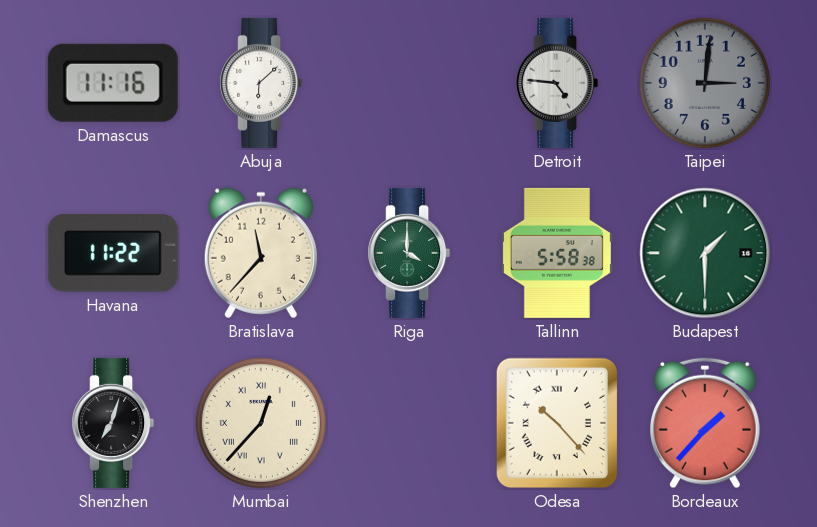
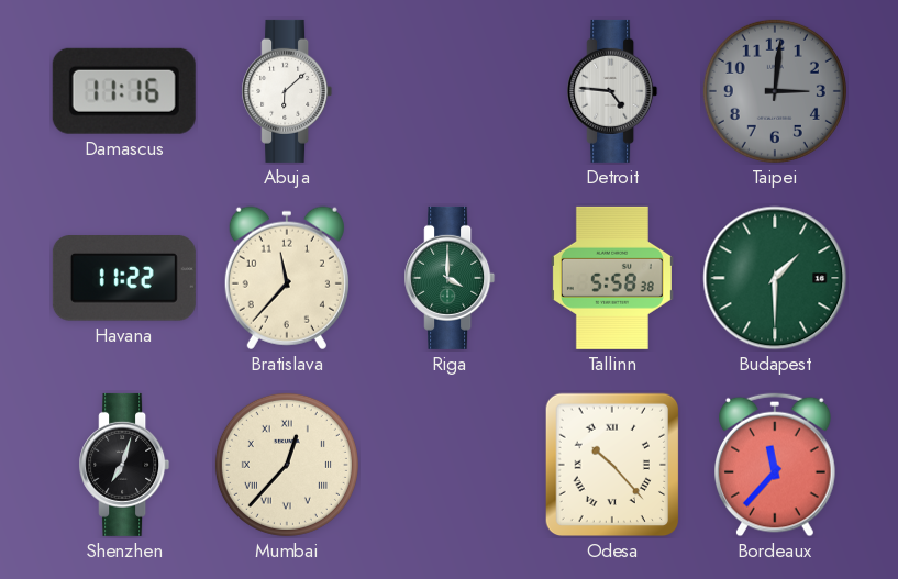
Bordeaux: 1:37 -> 11:37 (776, 465)
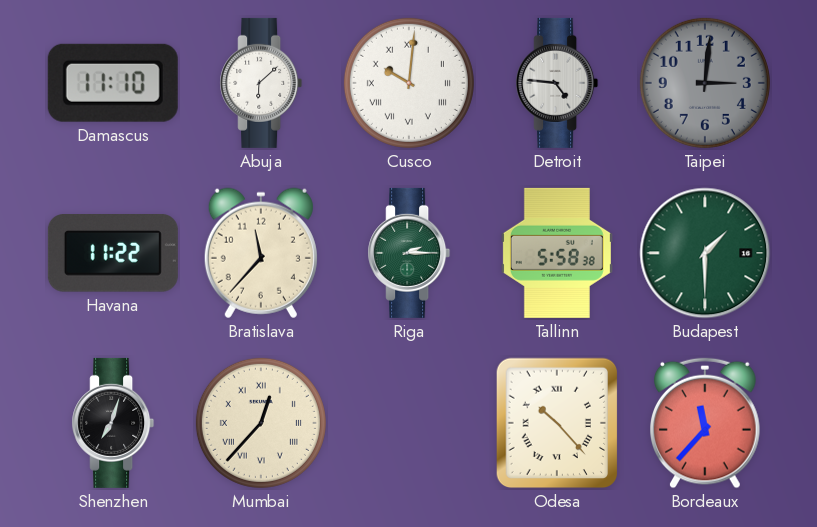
Damascus: 11:16 -> 11:10 (113, 83)
Cusco: none -> 10:01 (409, 83)
Riga: 4:00 -> 2:15 (409, 253)
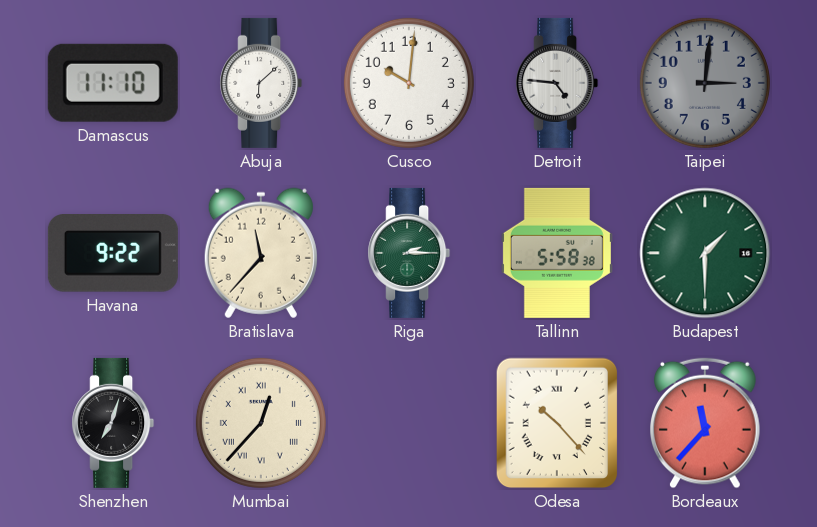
Cusco numerals: Roman -> Arabic (409, 83)
Havana: 11:22 -> 9:22 (113, 254)
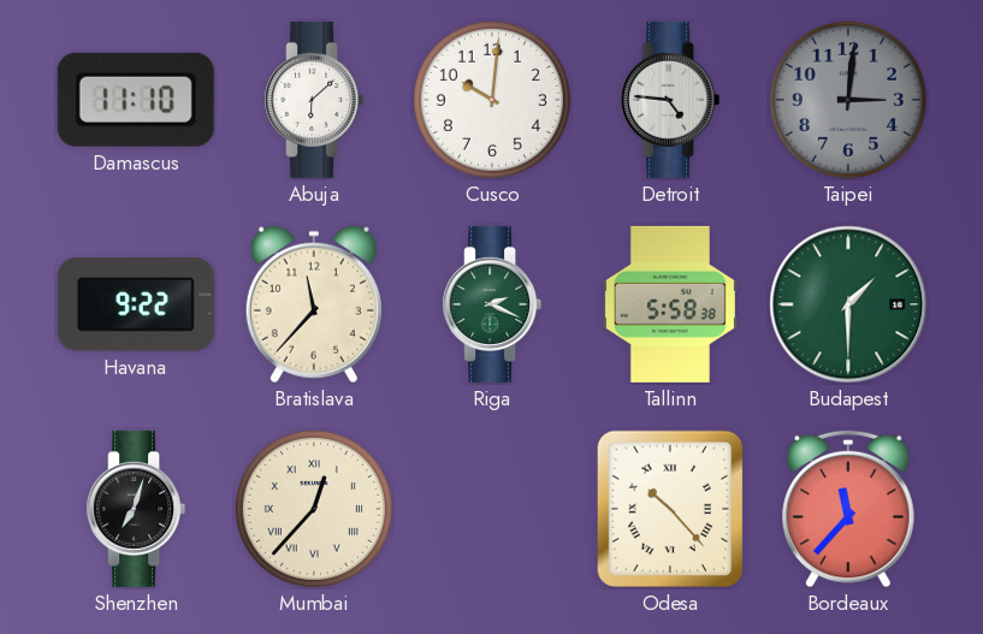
Riga: 2:15 -> 2:19 (492, 304)
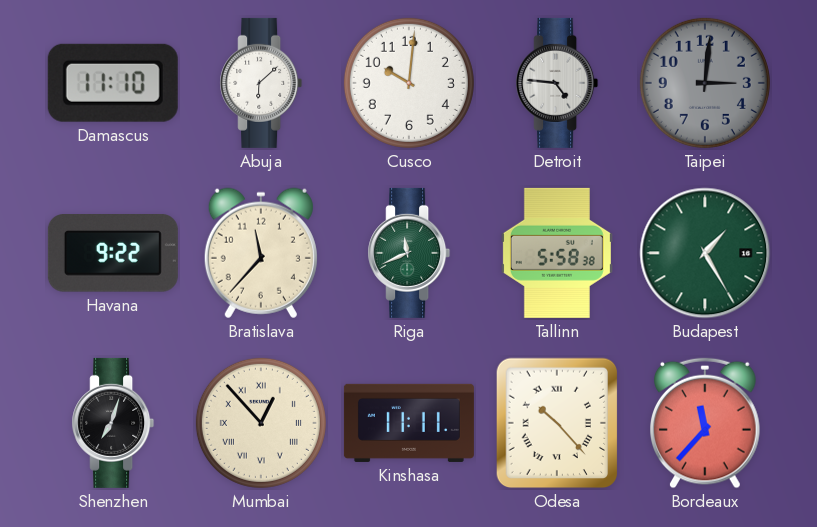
Riga: 2:19 -> 11:41 (409, 253)
Budapest: 1:30 -> 1:25 (705, 253)
Mumbai: 12:37 -> 12:53 (261, 423)
Kinshasa: none -> 11:11 (409, 423)
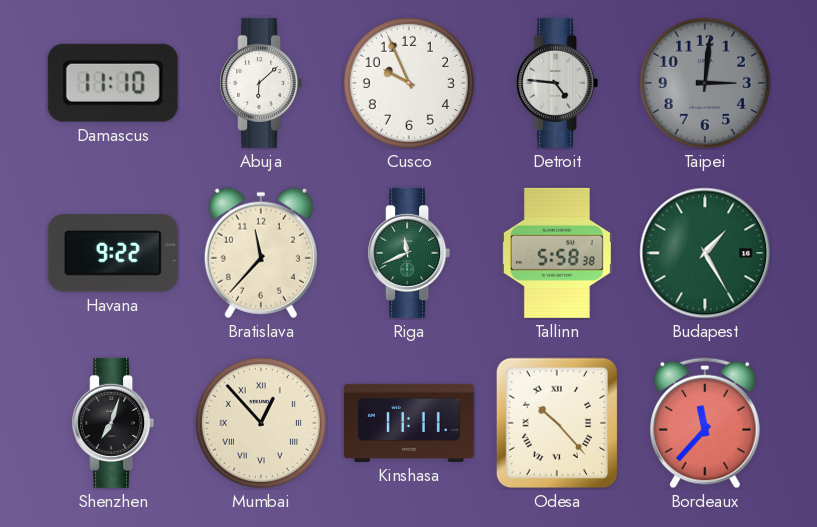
Cusco: 10:01 -> 9:56 (409, 83)
